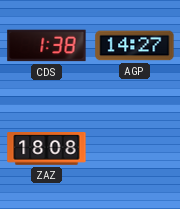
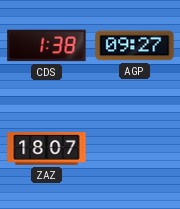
AGP: 14:27 -> 09:27 (135, 46)
ZAZ: 18:08 -> 18:07 (47, 149)
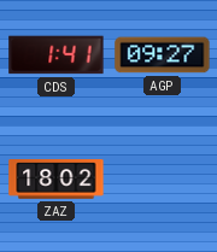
CDS: 1:38 -> 1:41 (57, 55)
ZAZ: 18:07 -> 18:02 (57, 180)
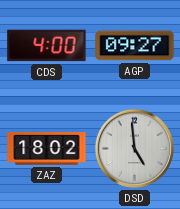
CDS: 1:41 -> 4:00 (47, 46)
DSD: none -> 4:59 (134, 148)
